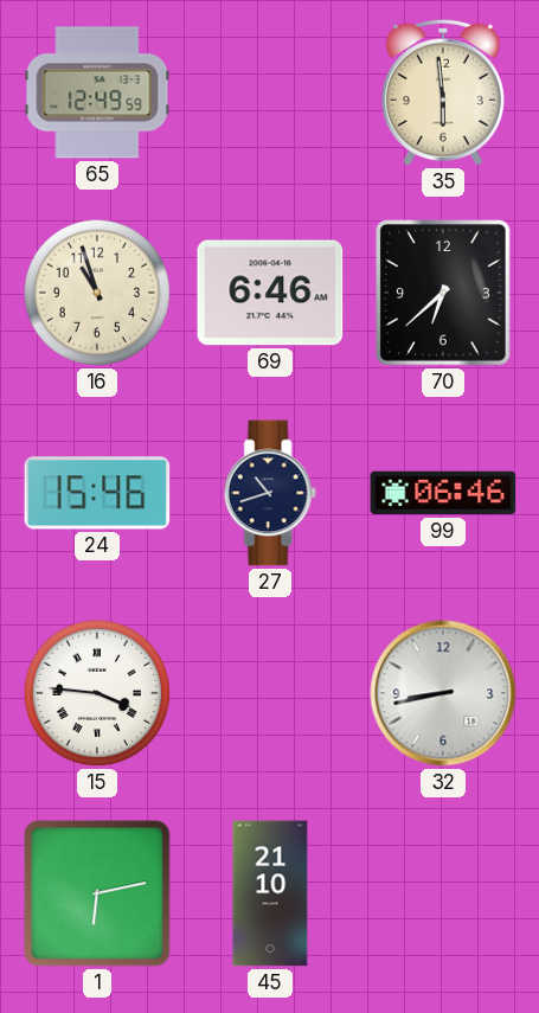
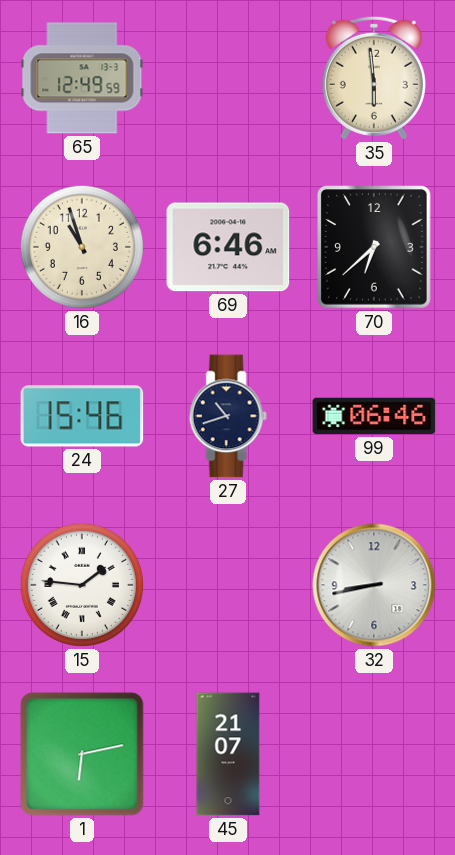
15: 3:46 -> 1:46 (82, 585)
45: 21:10 -> 21:07 (228, 754)
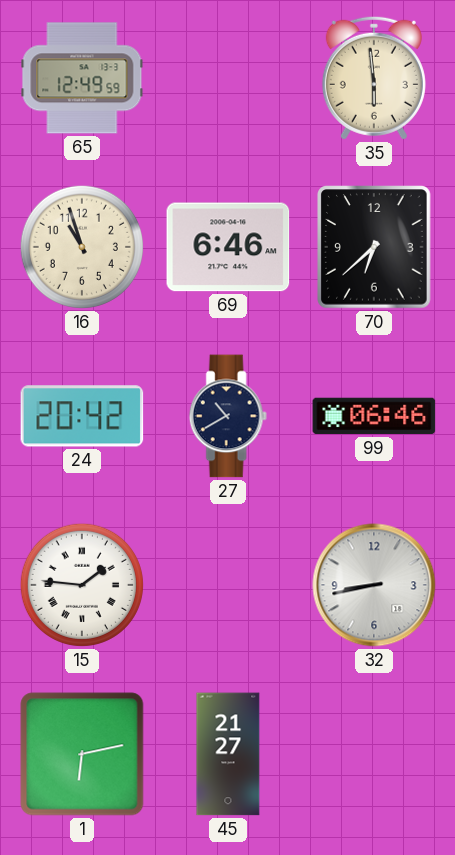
24: 15:46 -> 20:42 (82, 416)
27: 10:42 -> 10:40 (228, 416)
45: 21:07 -> 21:27 (228, 754)
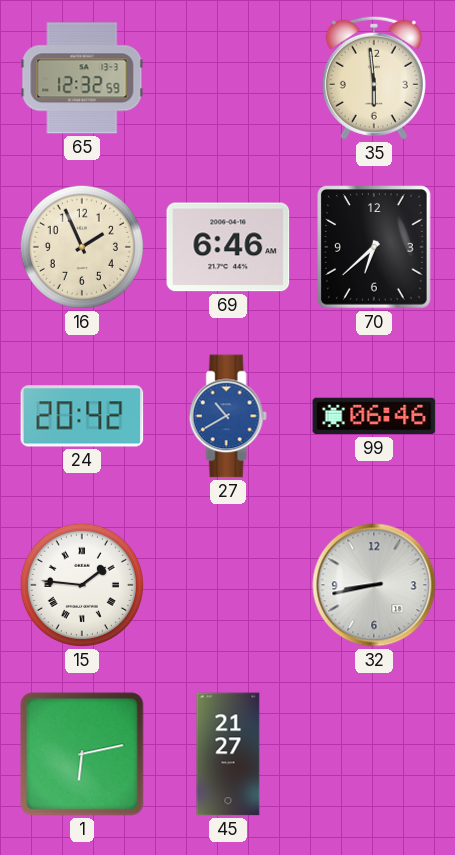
65: 12:49 -> 12:32 (82, 78)
16: 10:57 -> 1:56 (82, 247)
27 dial: navy -> blue (228, 416)
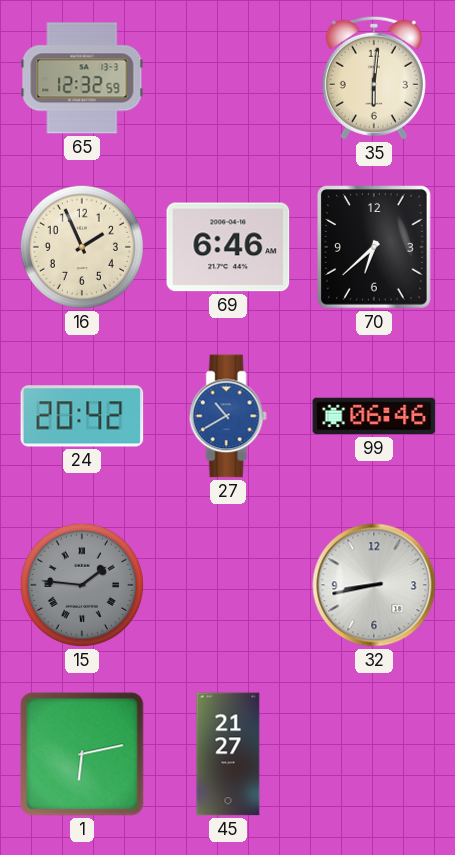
35: 5:59 -> 6:01 (374, 78)
15 dial: white -> grey (82, 585)
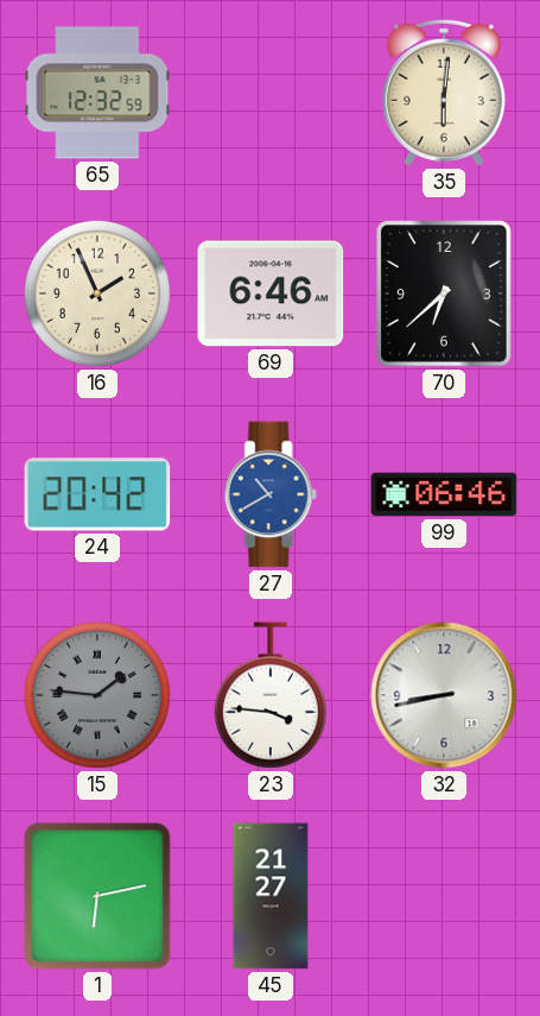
23: none -> 3:46 (271, 695)
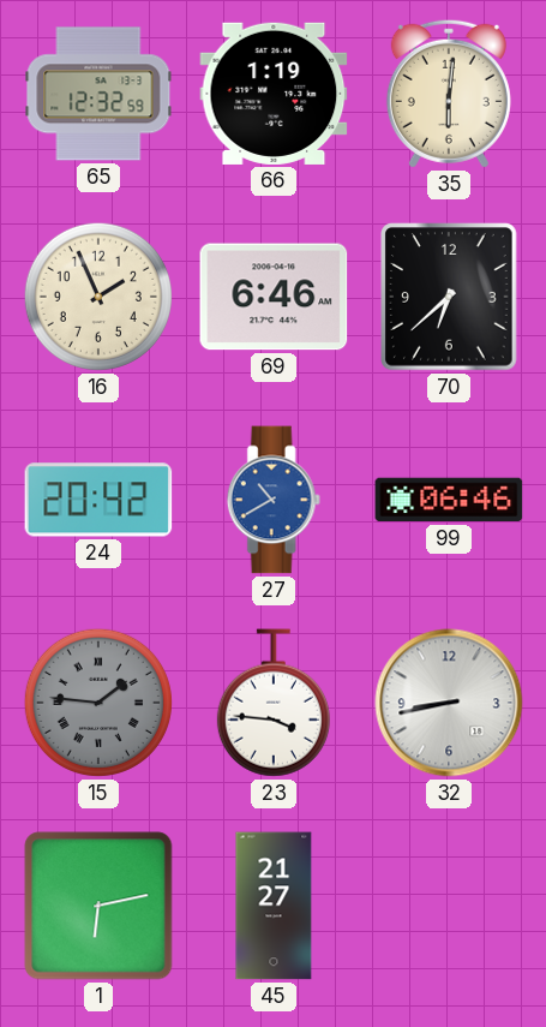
66: none -> 1:19 (274, 94)
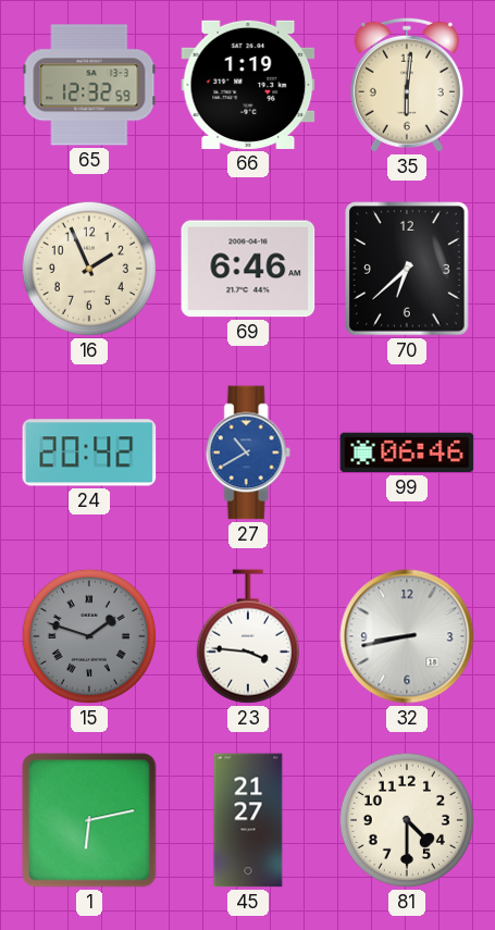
15: 1:46 -> 1:48 (89, 636)
81: none -> 4:30 (407, 820)
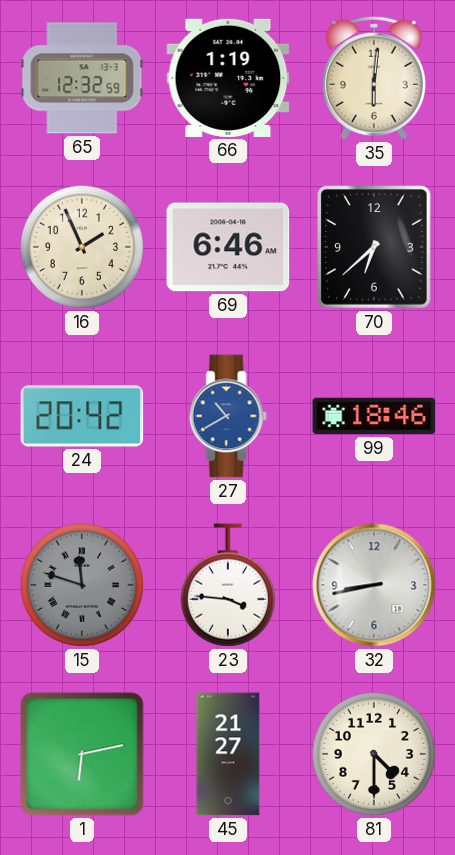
99: 06:46 -> 18:46 (374, 416)
15: 1:48 -> 11:48 (82, 585)
